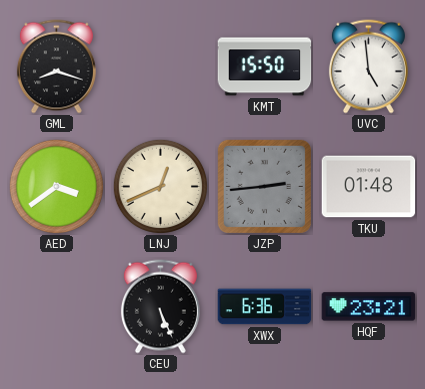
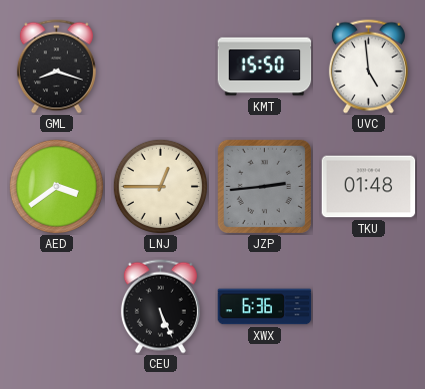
LNJ: 12:41 -> 12:45 (160, 186)
HQF: 23:21 -> none (369, 307)
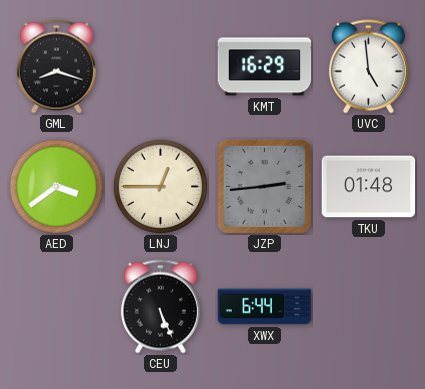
KMT: 15:50 -> 16:29 (265, 67)
XWX: 6:36 -> 6:44 (265, 307)
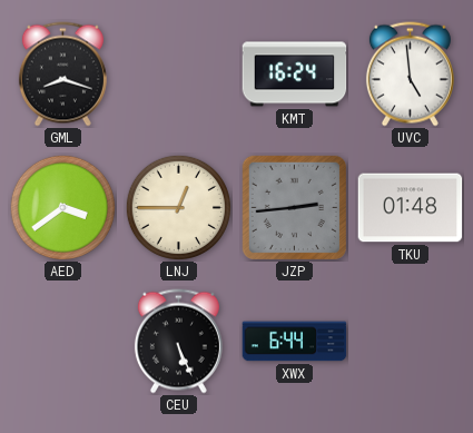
KMT: 16:29 -> 16:24 (295, 75)
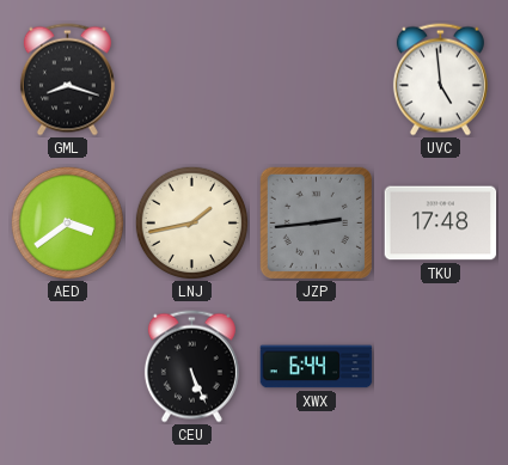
KMT: 16:24 -> none (295, 75)
LNJ: 12:45 -> 1:43 (191, 222)
TKU: 01:48 -> 17:48 (441, 224)
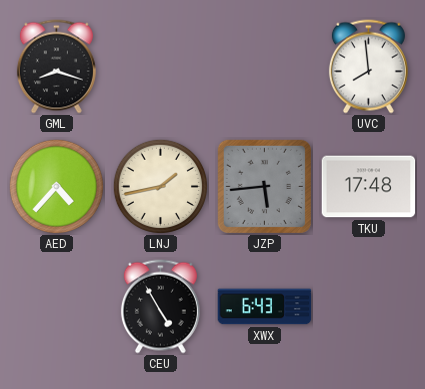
UVC: 4:59 -> 7:59 (368, 67)
AED: 3:39 -> 4:37 (56, 186)
JZP: 2:44 -> 5:44 (264, 186)
CEU: 5:26 -> 4:55 (160, 307)
XWX: 6:44 -> 6:43 (265, 307)
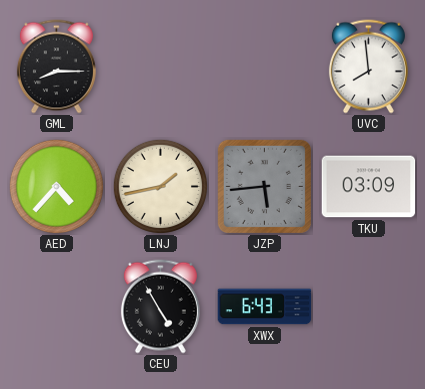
GML: 8:18 -> 8:15 (56, 67)
TKU: 17:48 -> 03:09 (369, 187)
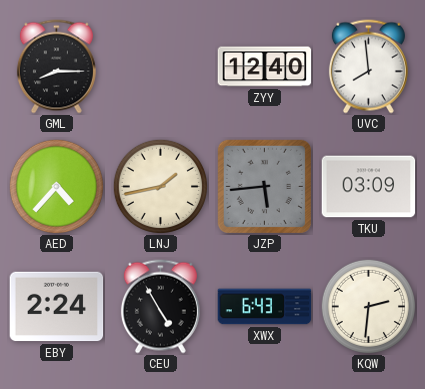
ZYY: none -> 12:40 (265, 67)
EBY: none -> 2:24 (57, 307)
KQW: none -> 2:31 (368, 306)
